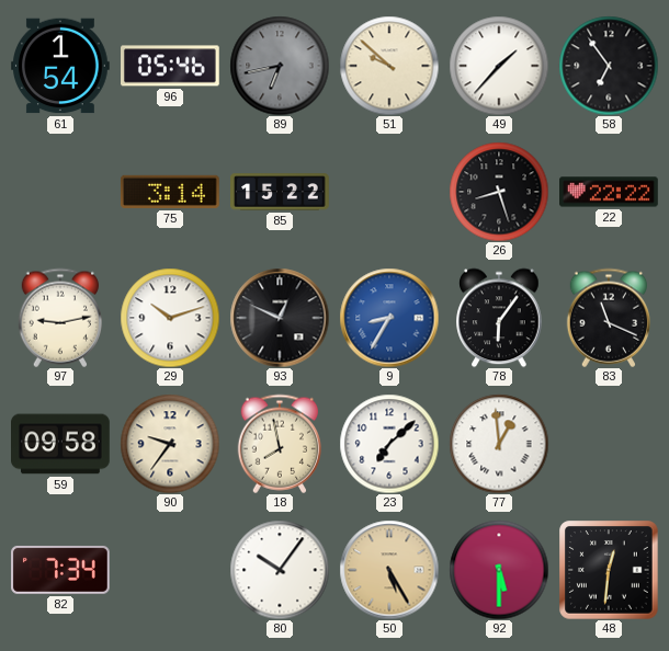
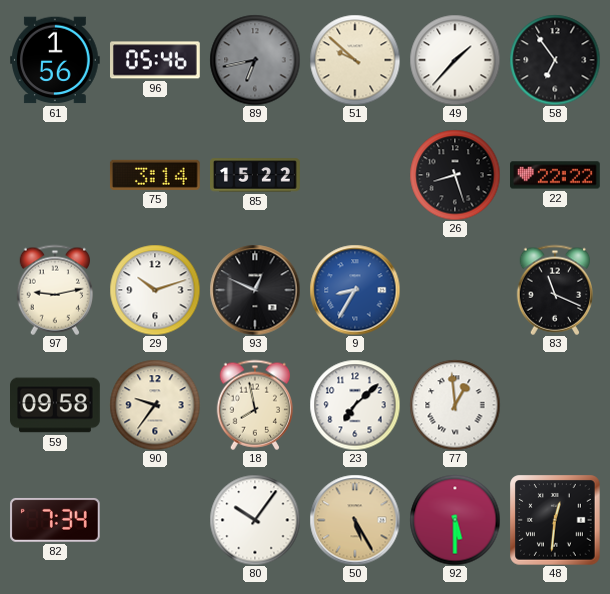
61: 1:54 -> 1:56 (56, 60)
78: 6:06 -> none (499, 318)
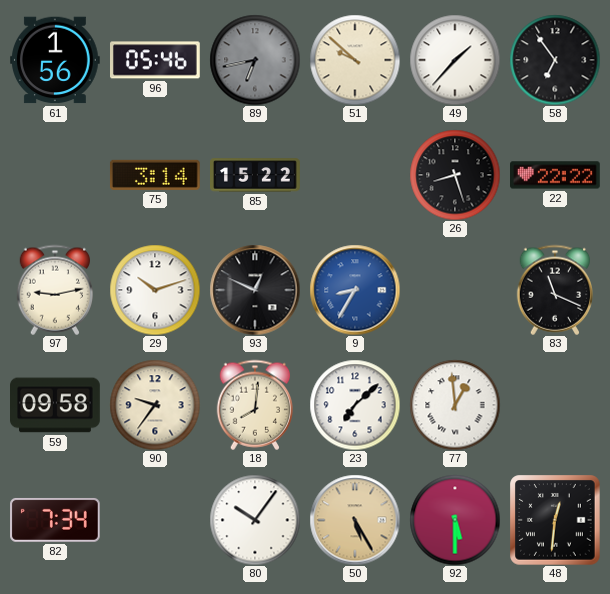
18: 7:58 -> 8:01 (254, 405)
